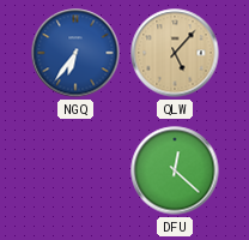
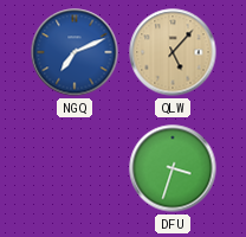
NGQ: 6:36 -> 7:11 (75, 52)
DFU: 12:22 -> 3:33 (173, 168)
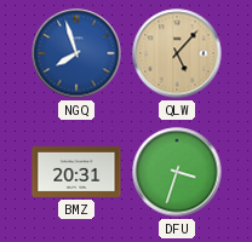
NGQ: 7:11 -> 7:57 (76, 53)
BMZ: none -> 20:31 (76, 172)
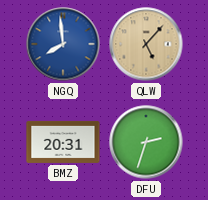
NGQ: 7:57 -> 7:59 (63, 44)
DFU: 3:33 -> 2:33 (146, 142)
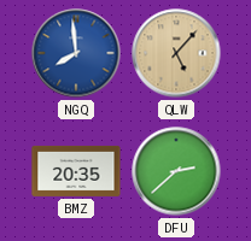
BMZ: 20:31 -> 20:35 (76, 171)
DFU: 2:33 -> 2:38 (176, 171)
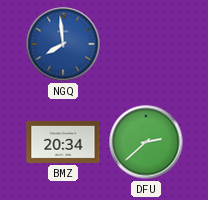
QLW: 5:07 -> none (176, 53)
BMZ: 20:35 -> 20:34 (63, 142)
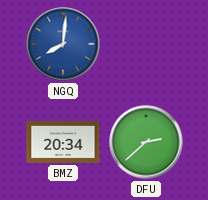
NGQ: 7:59 -> 8:01 (63, 44)
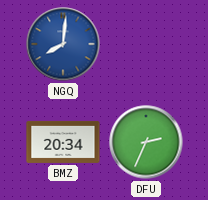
DFU: 2:38 -> 2:34 (146, 142)
